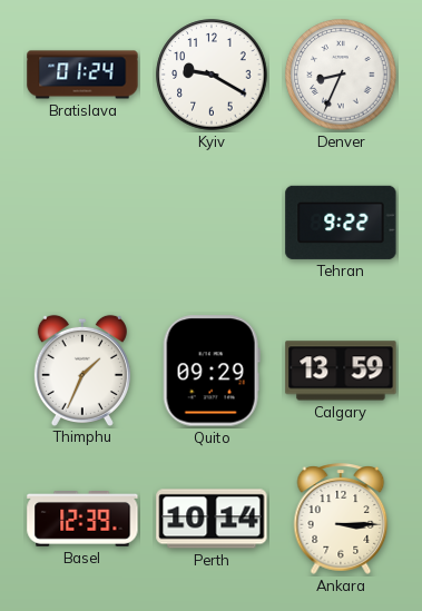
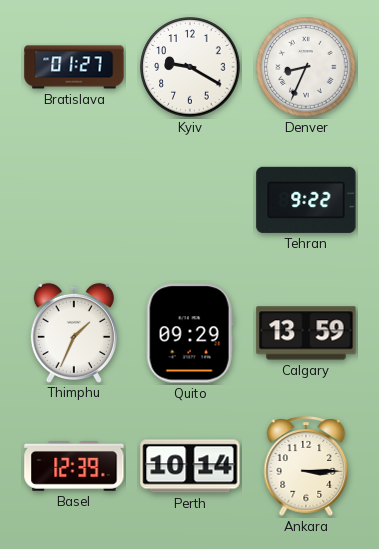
Bratislava: 01:24 -> 01:27 (74, 67)
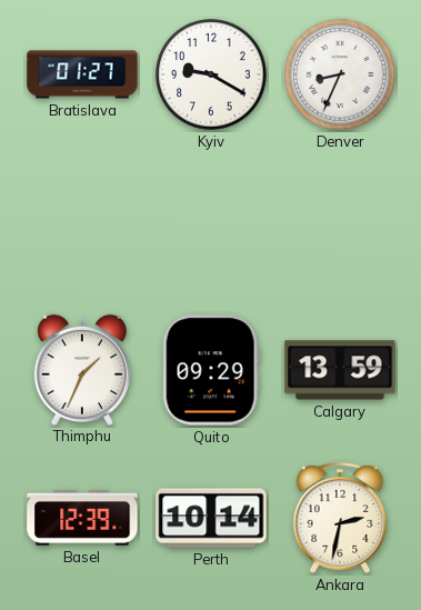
Tehran: 9:22 -> none (306, 200)
Ankara: 3:15 -> 2:32 (340, 518)
